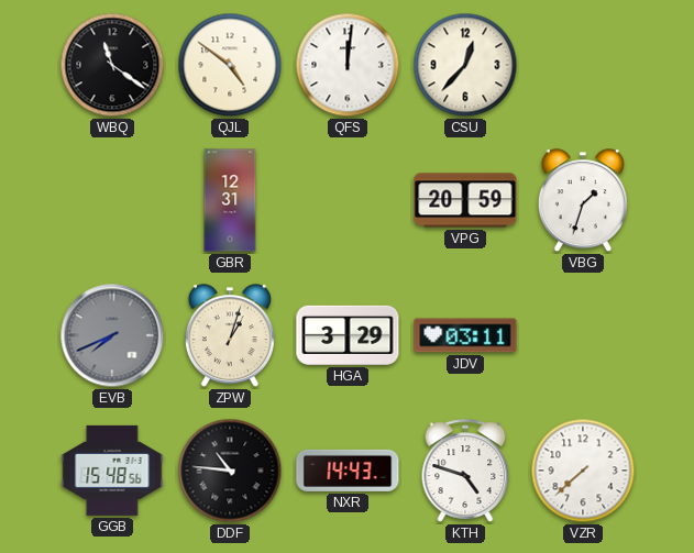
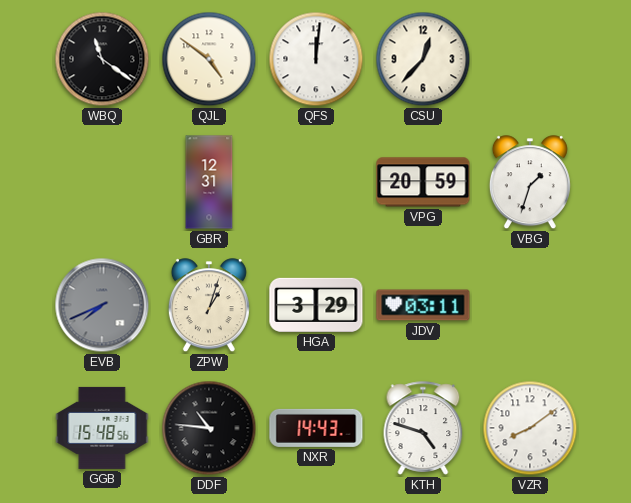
VZR: 7:38 -> 8:09 (530, 428)
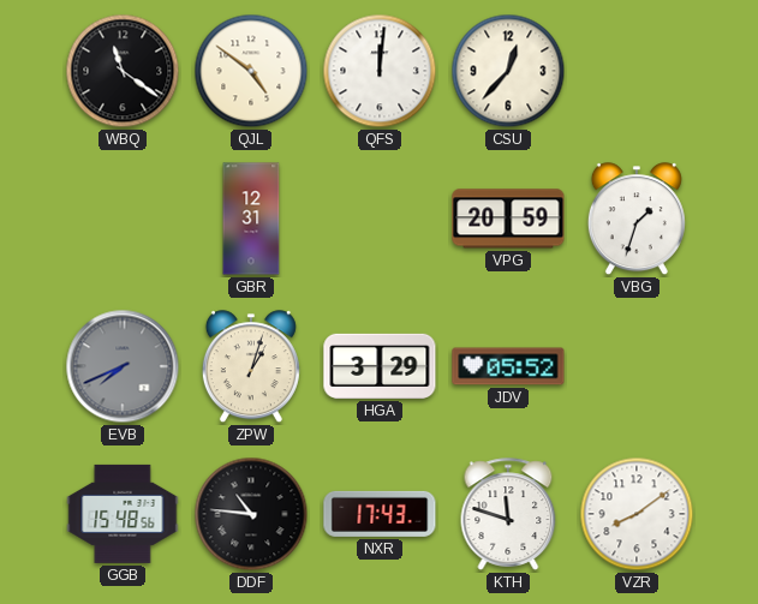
JDV: 03:11 -> 05:52 (508, 366)
NXR: 14:43 -> 17:43 (380, 514)
KTH: 4:48 -> 11:48 (508, 514)
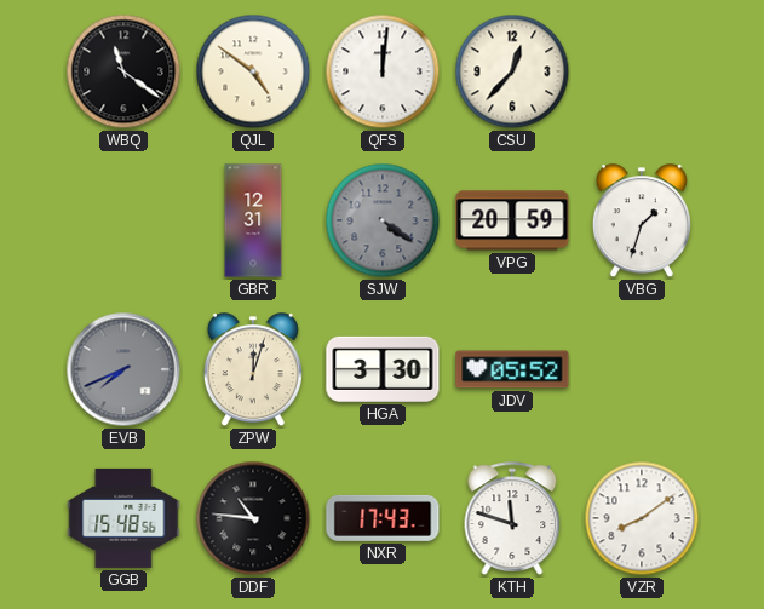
SJW: none -> 4:21 (383, 220)
ZPW: 1:03 -> 12:03 (253, 370)
HGA: 3:29 -> 3:30 (383, 369)
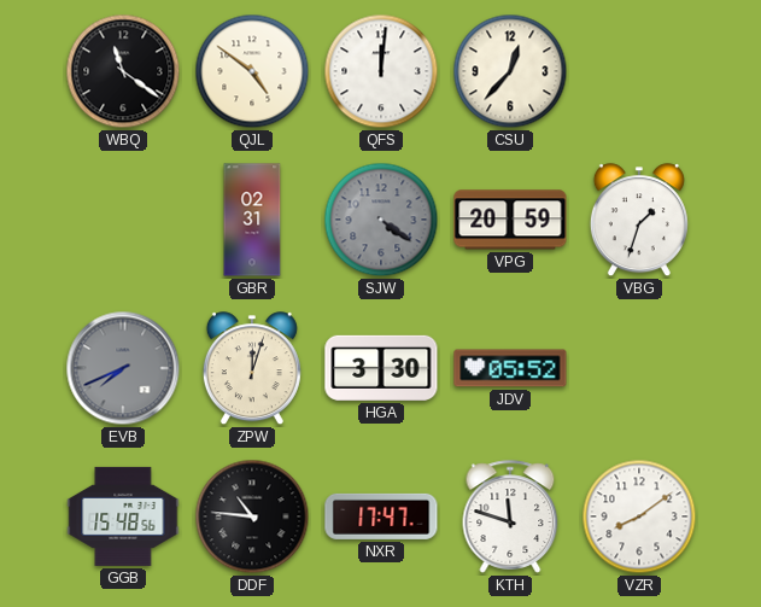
GBR: 12:31 -> 02:31 (252, 220)
NXR: 17:43 -> 17:47 (381, 516)
